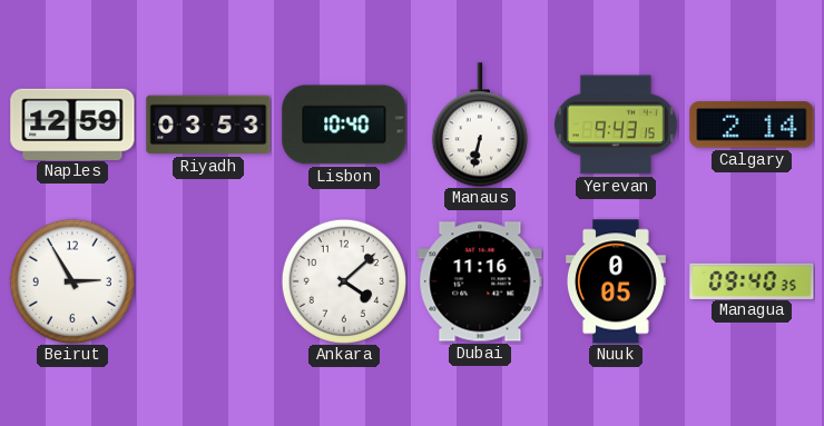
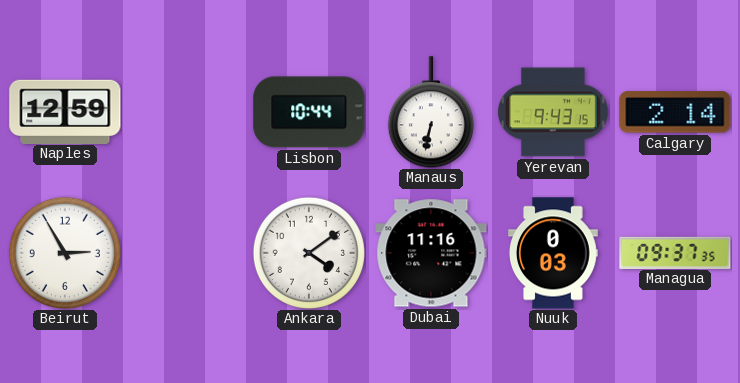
Riyadh: 03:53 -> none (208, 125)
Lisbon: 10:40 -> 10:44 (309, 112)
Ankara: 4:08 -> 4:09 (309, 253)
Nuuk: 0:05 -> 0:03 (553, 253)
Managua: 09:40 -> 09:37 (675, 252)
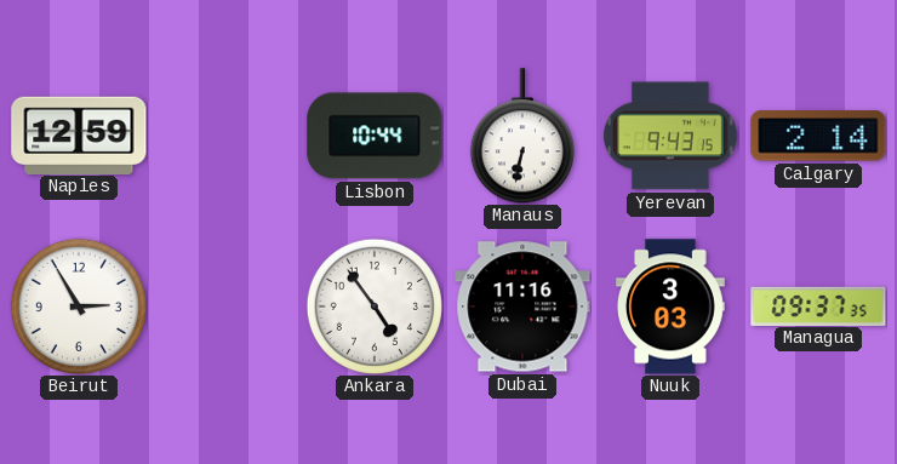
Ankara: 4:09 -> 4:54 (375, 307)
Nuuk: 0:03 -> 3:03 (670, 307)
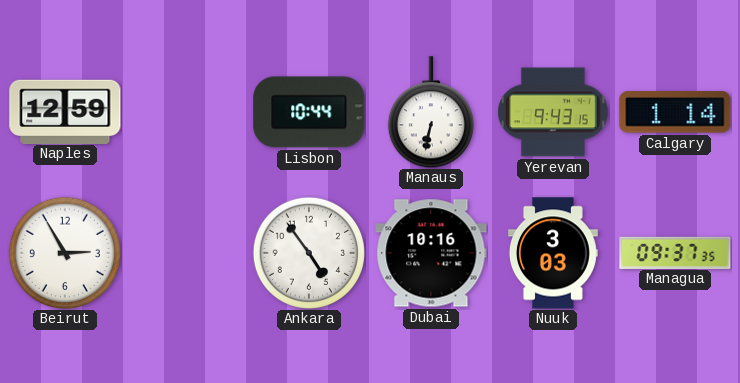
Calgary: 2:14 -> 1:14 (675, 112)
Dubai: 11:16 -> 10:16 (431, 253)
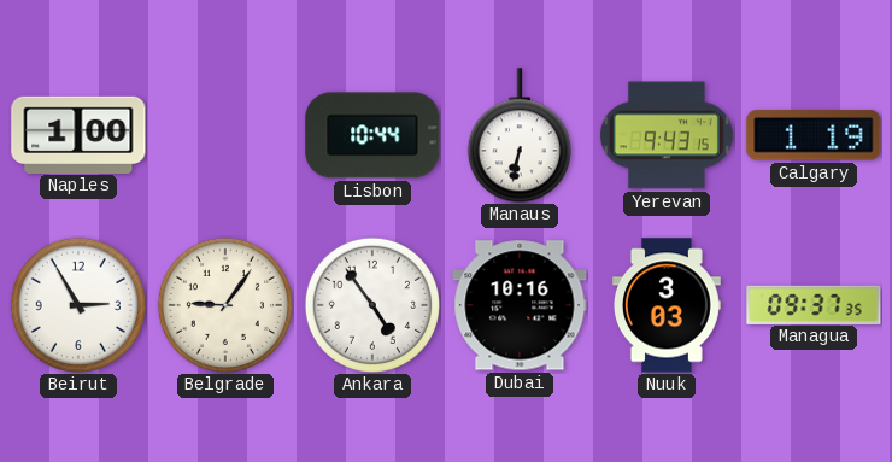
Naples: 12:59 -> 1:00 (78, 134)
Calgary: 1:14 -> 1:19 (814, 135)
Belgrade: none -> 9:06 (225, 305)
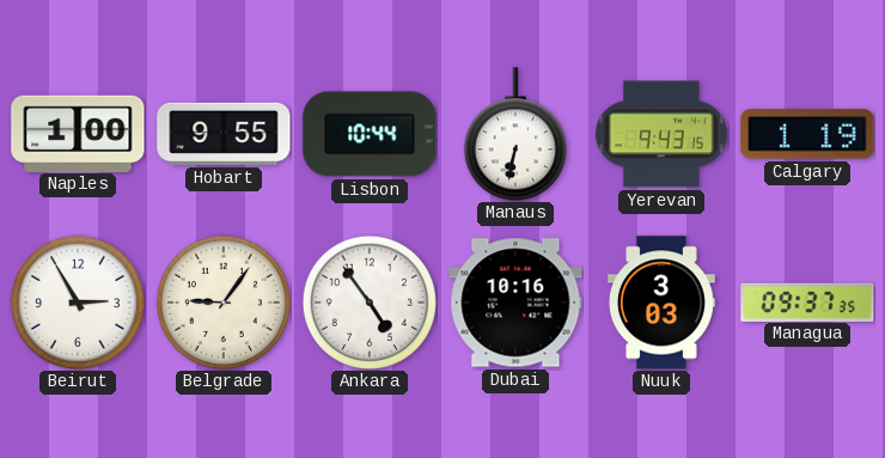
Hobart: none -> 9:55 (224, 134)
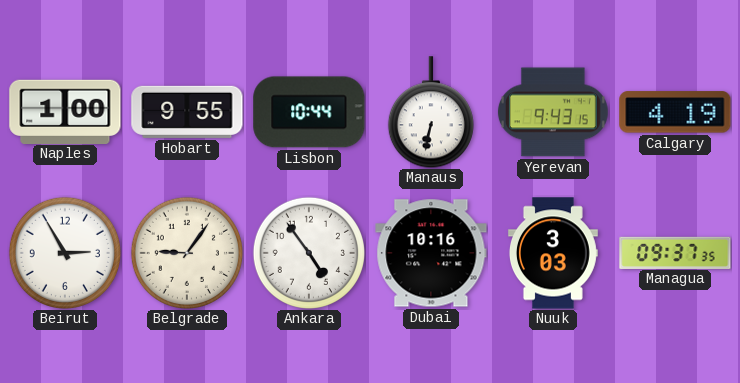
Calgary: 1:19 -> 4:19 (675, 112)
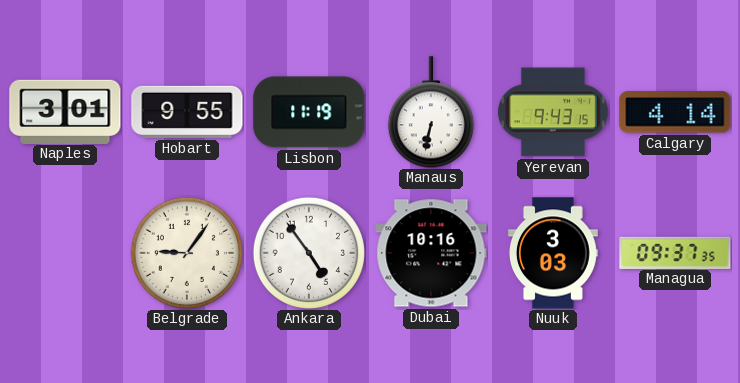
Naples: 1:00 -> 3:01 (65, 111)
Lisbon: 10:44 -> 11:19 (309, 112)
Calgary: 4:19 -> 4:14 (675, 112)
Beirut: 2:55 -> none (65, 253)
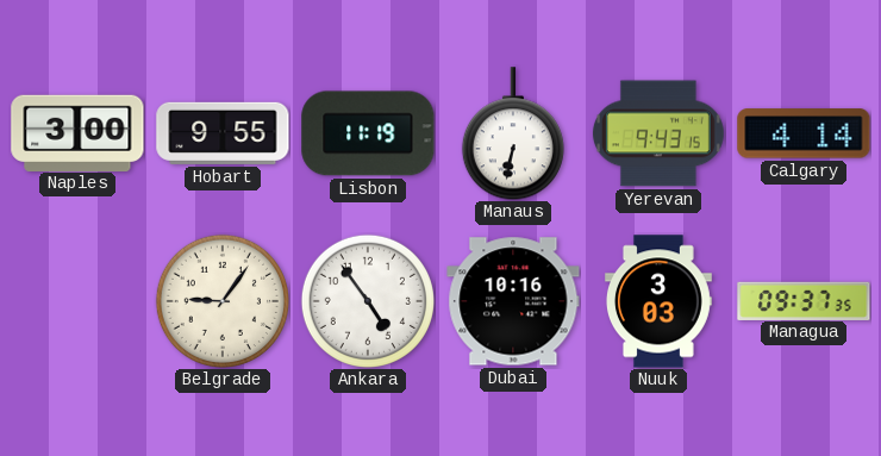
Naples: 3:01 -> 3:00 (77, 132)
